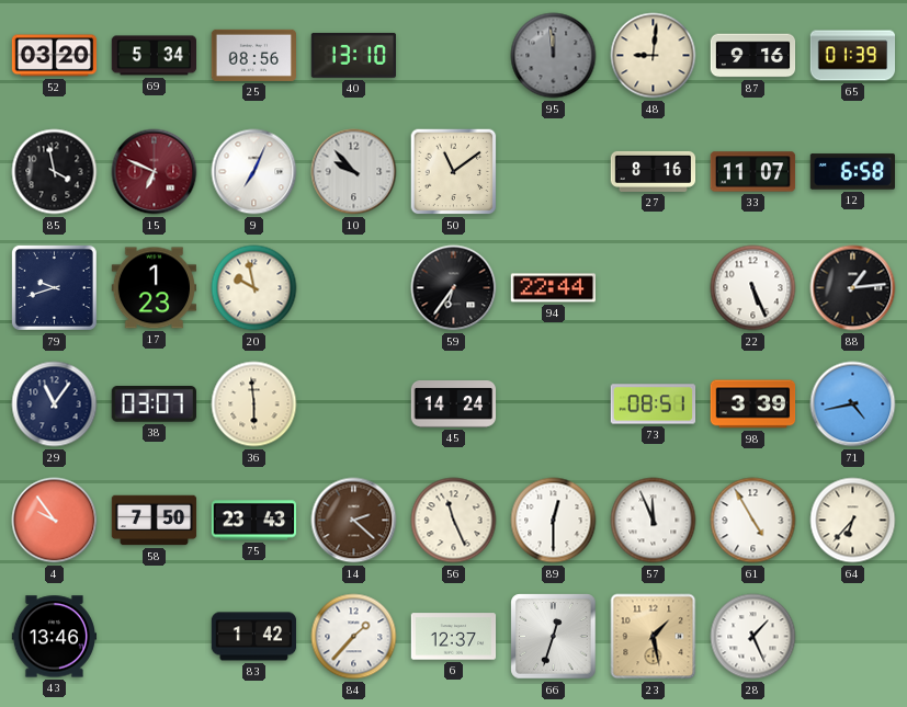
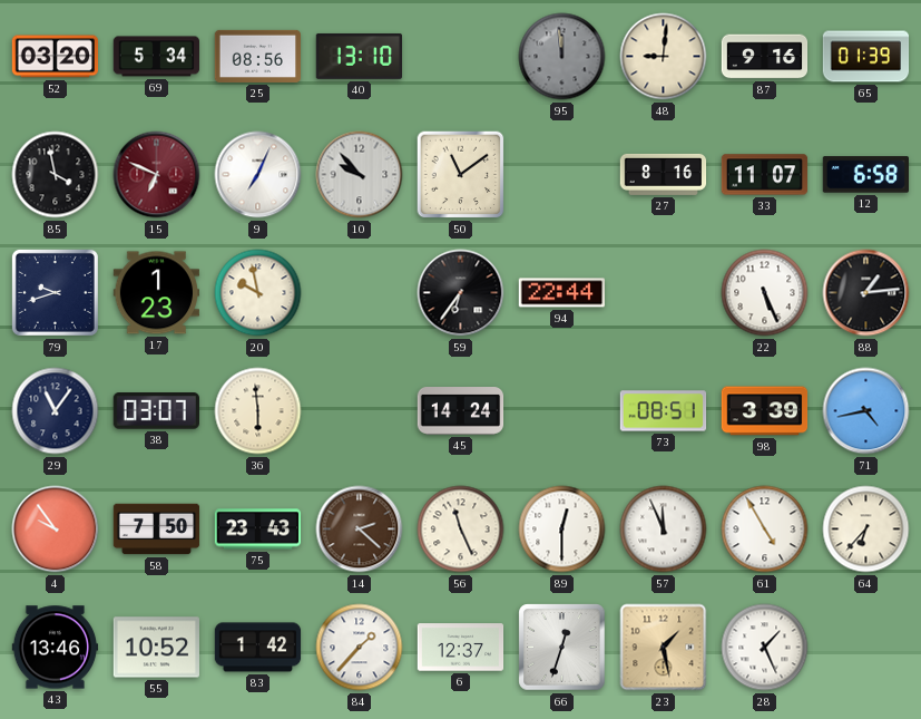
55: none -> 10:52 (157, 648)
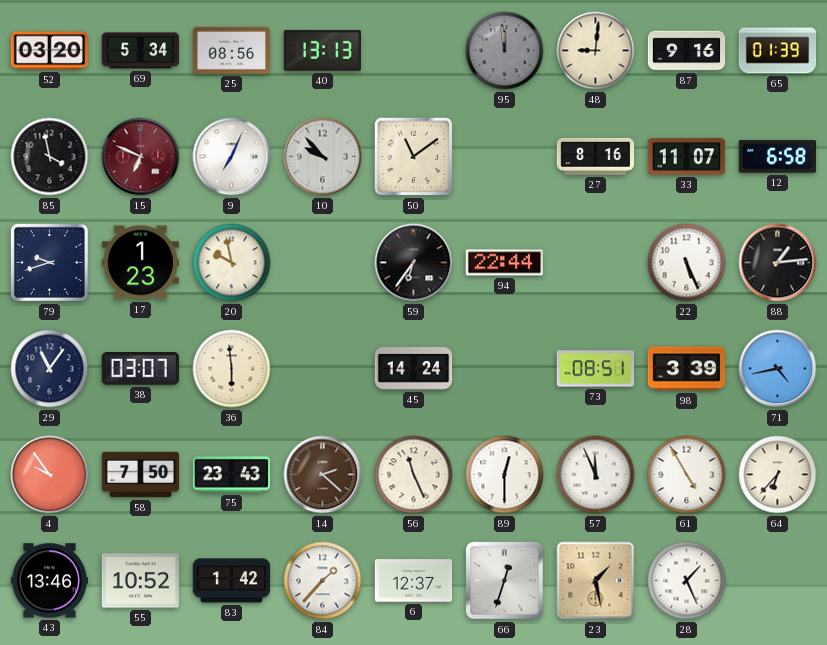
40: 13:10 -> 13:13 (322, 50)
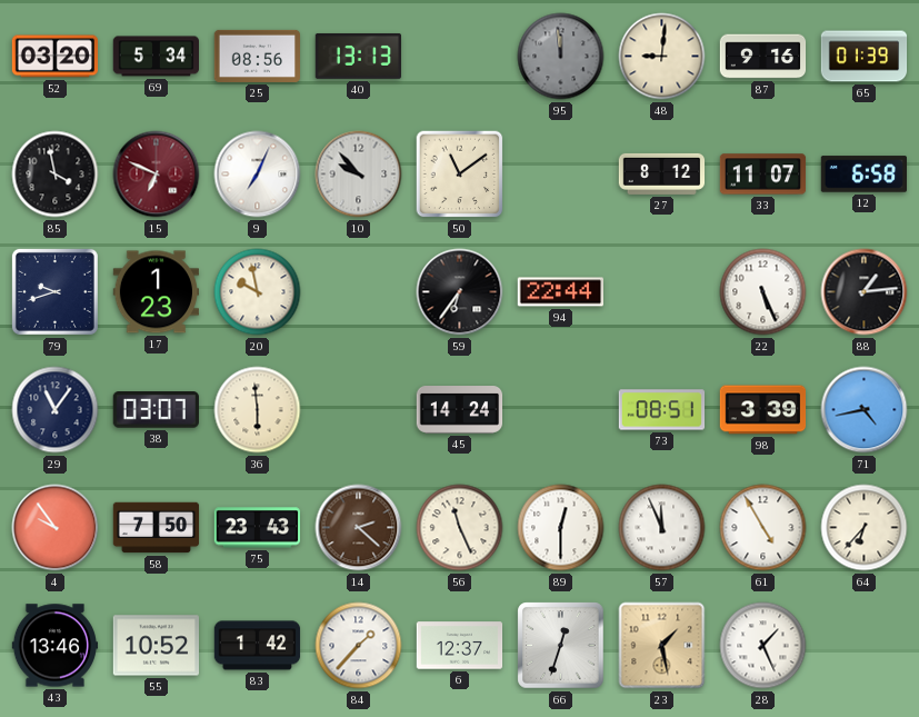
27: 8:16 -> 8:12 (662, 173)
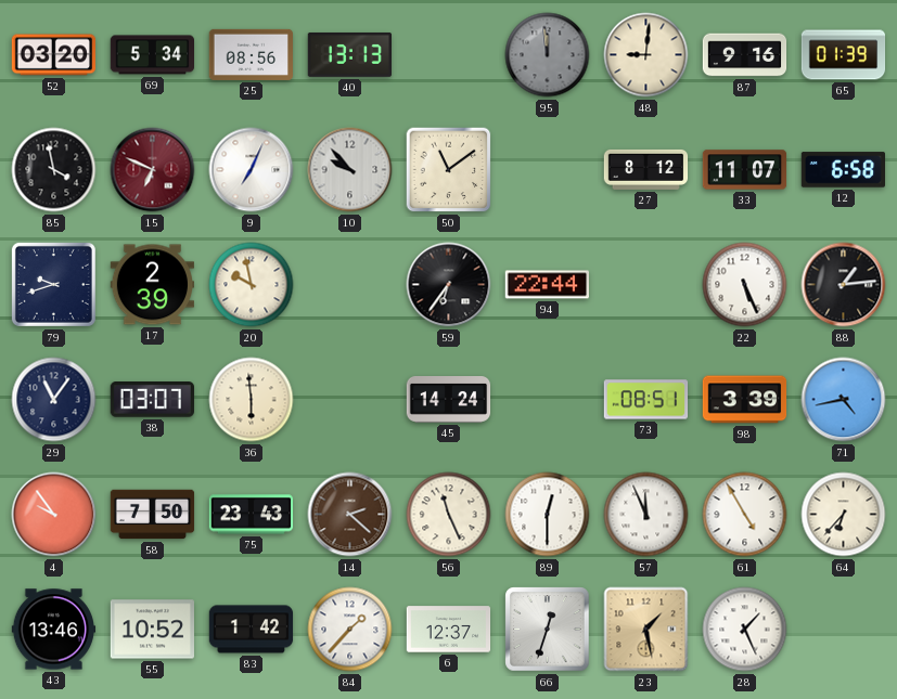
17: 1:23 -> 2:39 (152, 285)
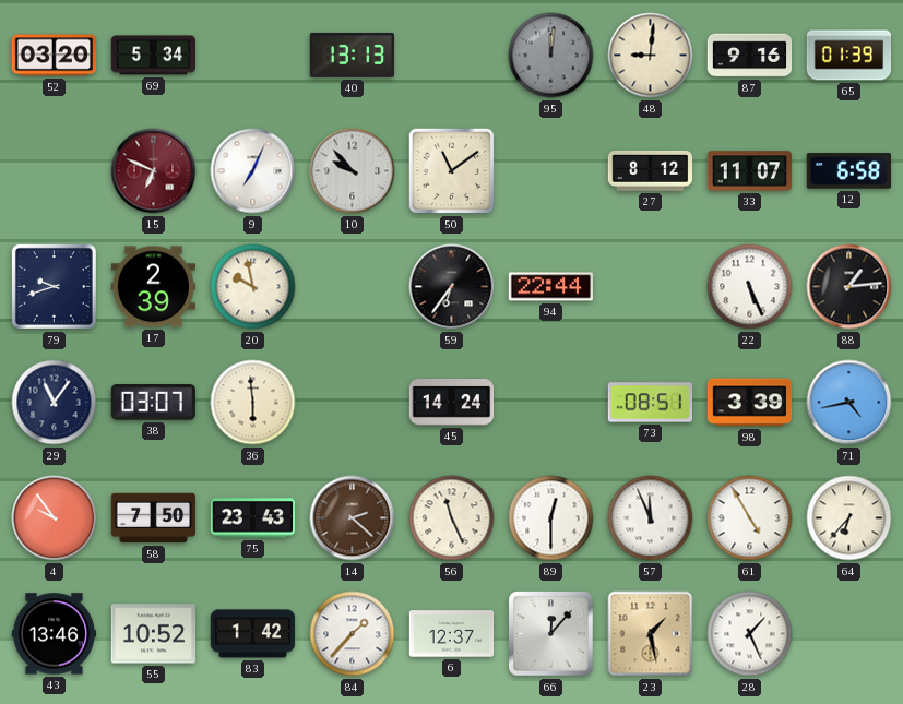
25: 08:56 -> none (252, 54)
95: 11:59 -> 12:01 (551, 56)
85: 3:58 -> none (54, 170)
66: 12:33 -> 12:07 (551, 634)
